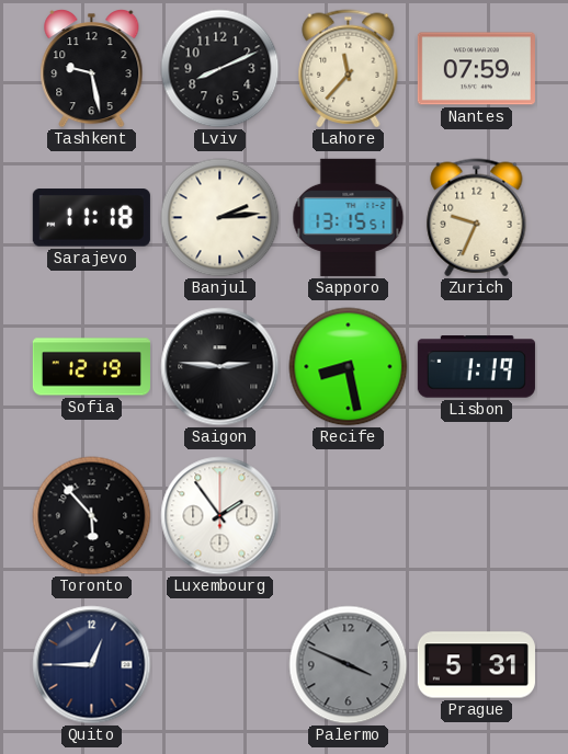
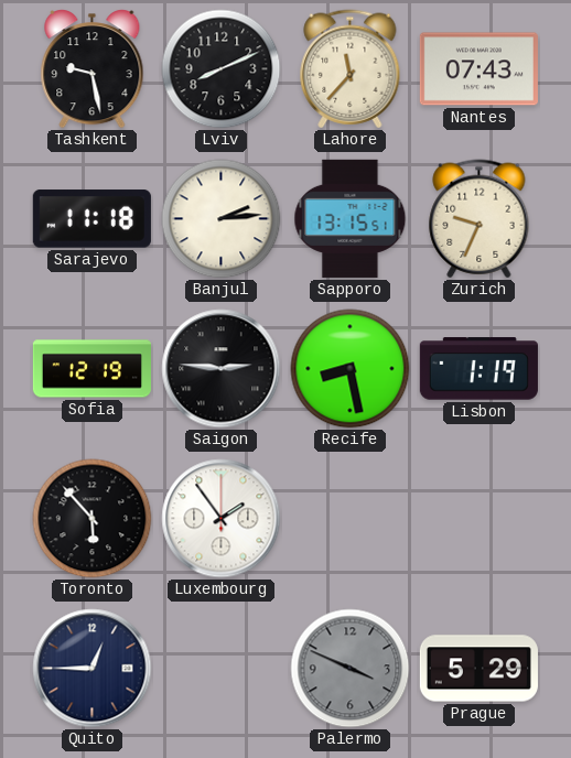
Nantes: 07:59 -> 07:43 (478, 69)
Prague: 5:31 -> 5:29 (478, 669)
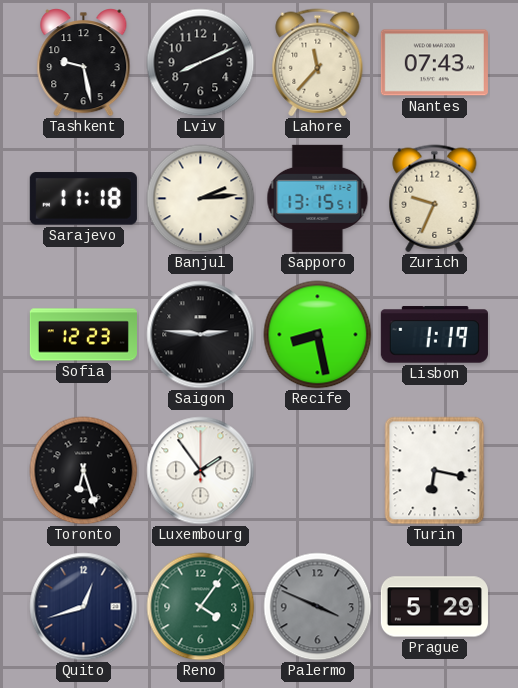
Sofia: 12:19 -> 12:23 (83, 335)
Toronto: 5:53 -> 6:27 (84, 471)
Turin: none -> 6:17 (435, 471)
Quito: 12:45 -> 12:42 (84, 607)
Reno: none -> 4:06 (201, 607)
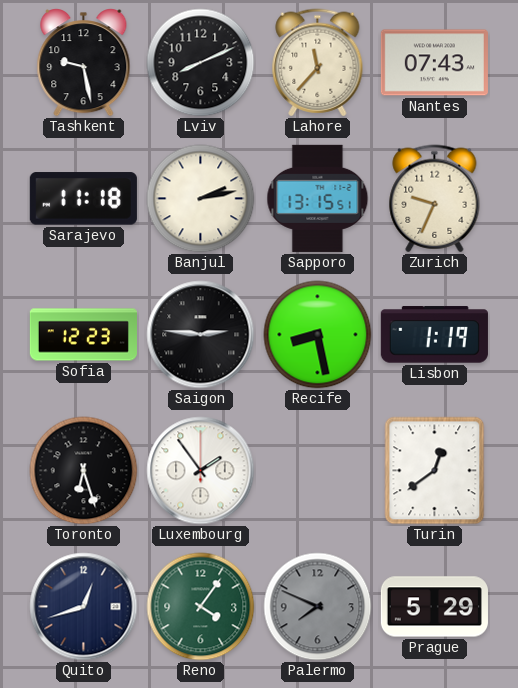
Banjul: 2:14 -> 2:13 (201, 199)
Turin: 6:17 -> 12:39 (435, 471)
Palermo: 3:49 -> 7:49 (318, 607)
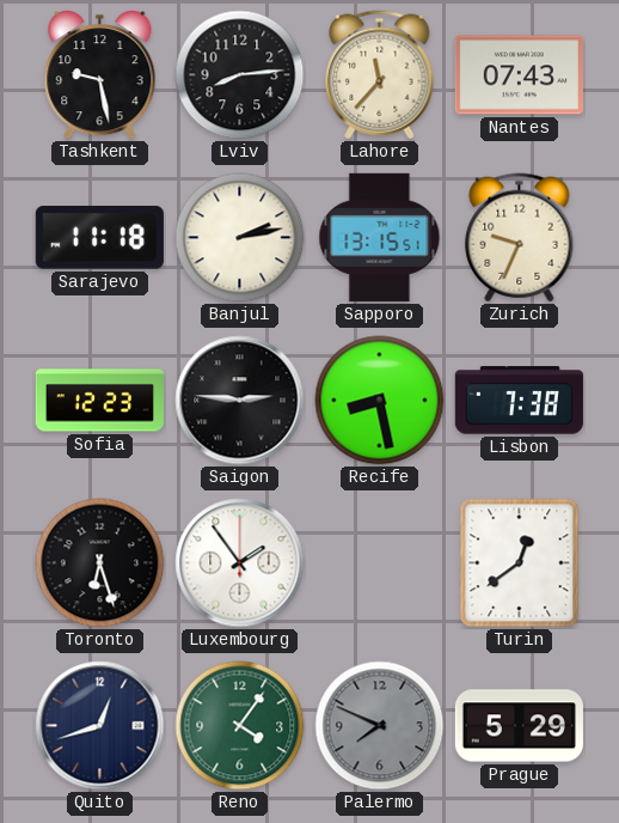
Lviv: 8:11 -> 8:14 (240, 75)
Lisbon: 1:19 -> 7:38 (519, 401)
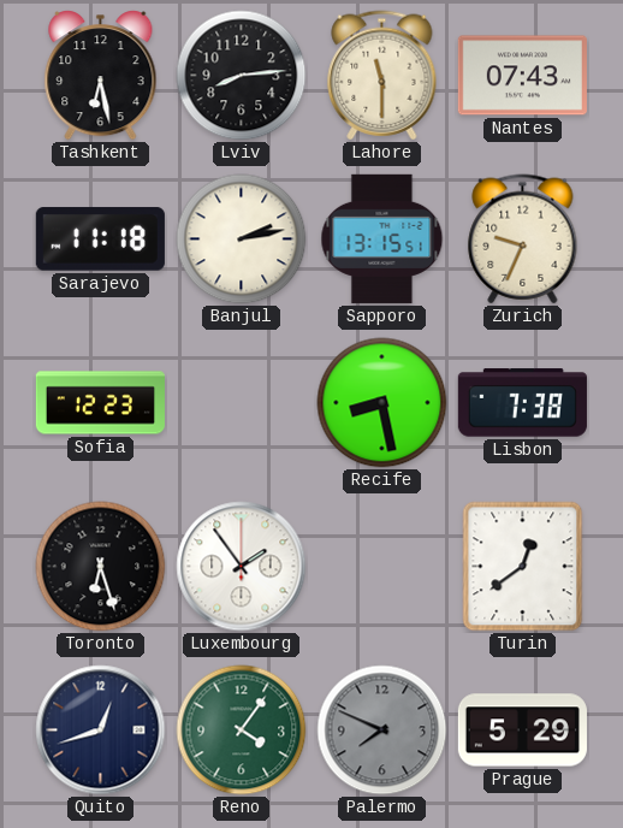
Tashkent: 9:28 -> 6:28 (101, 76)
Lahore: 11:37 -> 11:30 (382, 76)
Saigon: 2:46 -> none (240, 401)
